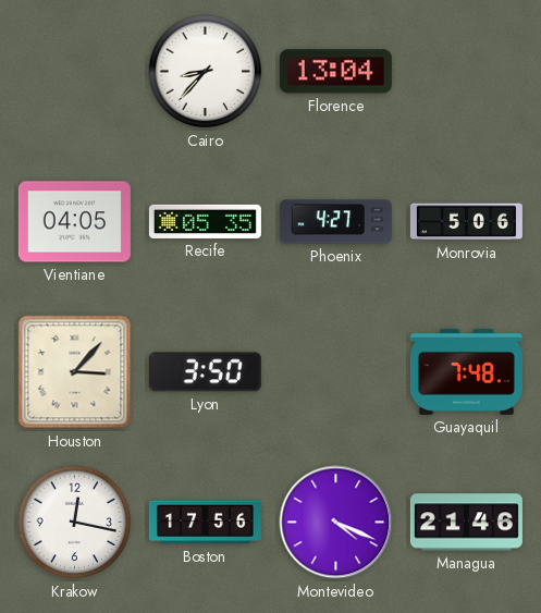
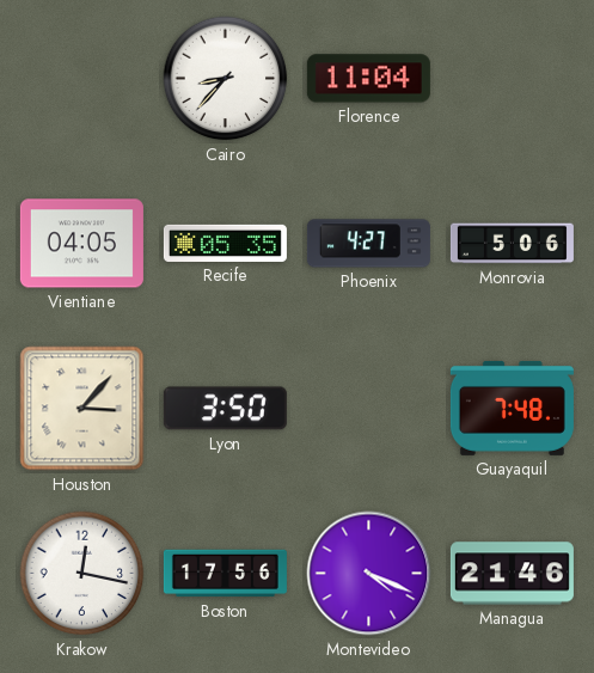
Florence: 13:04 -> 11:04 (368, 79)
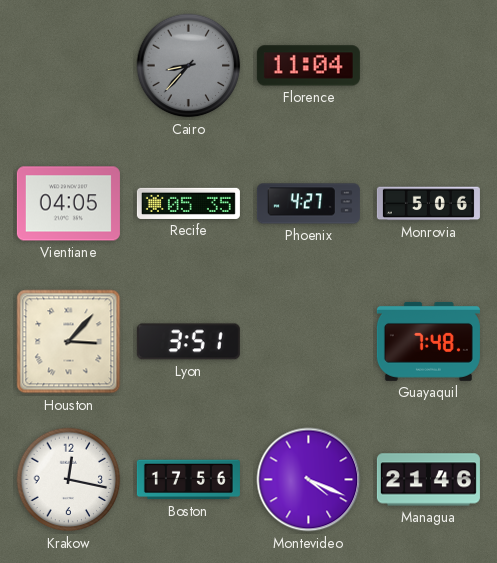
Cairo dial: white -> grey (189, 66)
Lyon: 3:50 -> 3:51 (188, 342)
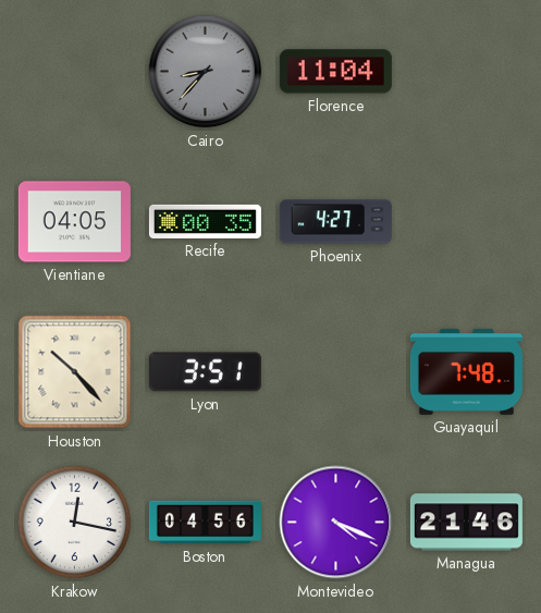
Recife: 05:35 -> 00:35 (205, 221)
Monrovia: 5:06 -> none (428, 204)
Houston: 3:07 -> 10:23 (75, 372)
Boston: 17:56 -> 04:56 (205, 523)
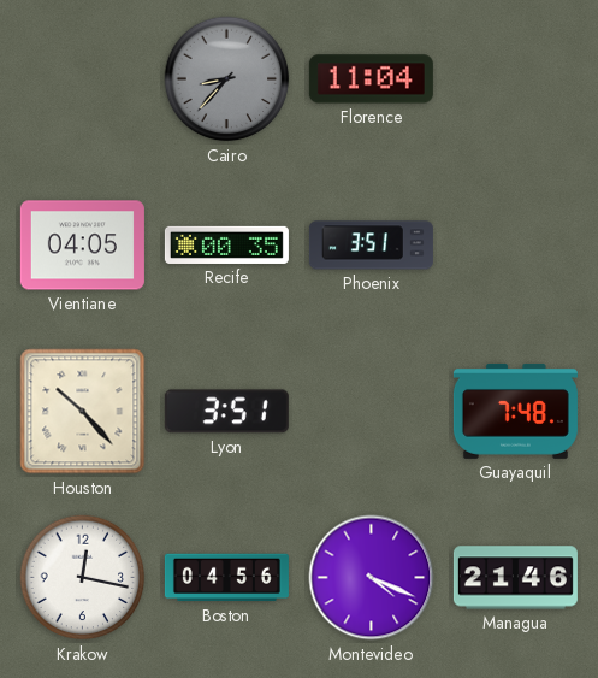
Phoenix: 4:27 -> 3:51 (371, 246)
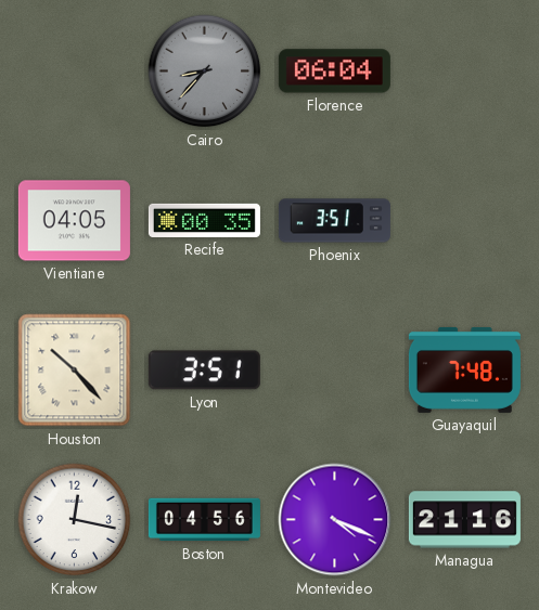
Florence: 11:04 -> 06:04 (334, 72)
Managua: 21:46 -> 21:16 (464, 520)
